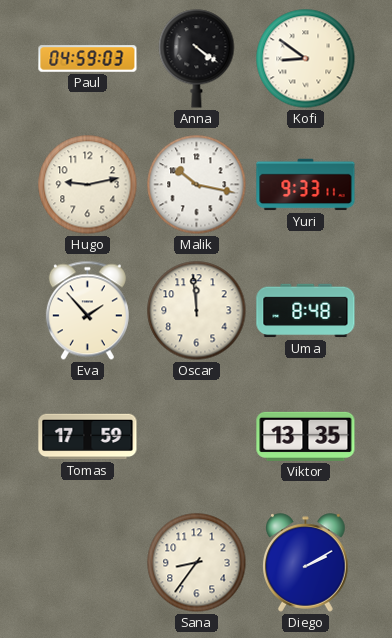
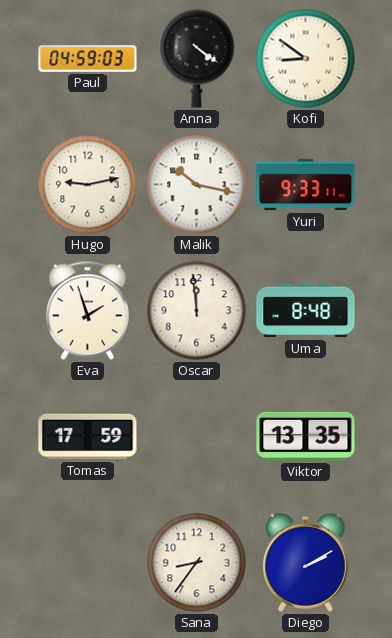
Eva: 1:53 -> 1:57 (87, 311)
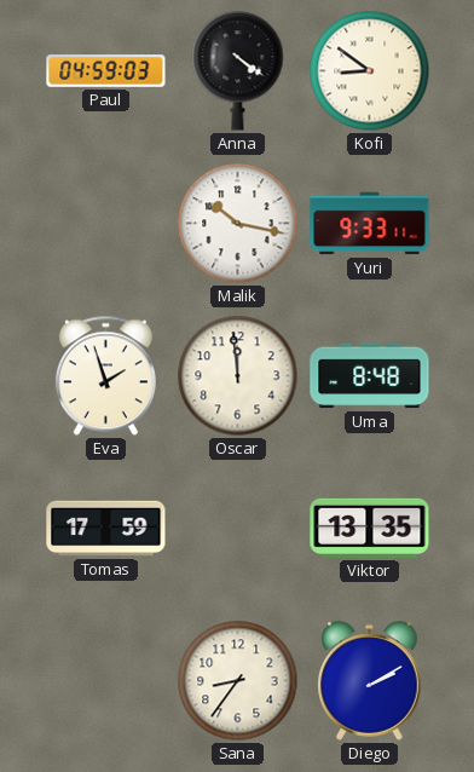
Hugo: 9:13 -> none (88, 185)
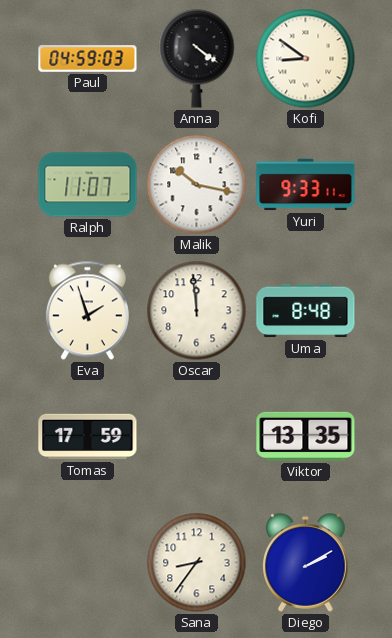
Ralph: none -> 11:07 (88, 185)
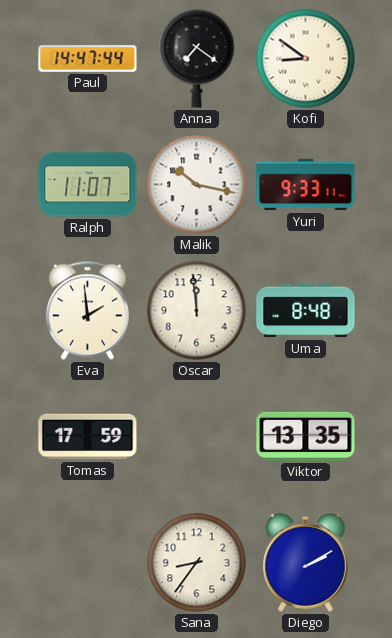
Paul: 04:59 -> 14:47 (88, 59)
Anna: 4:21 -> 7:21 (197, 59)
Eva: 1:57 -> 1:59 (87, 311)
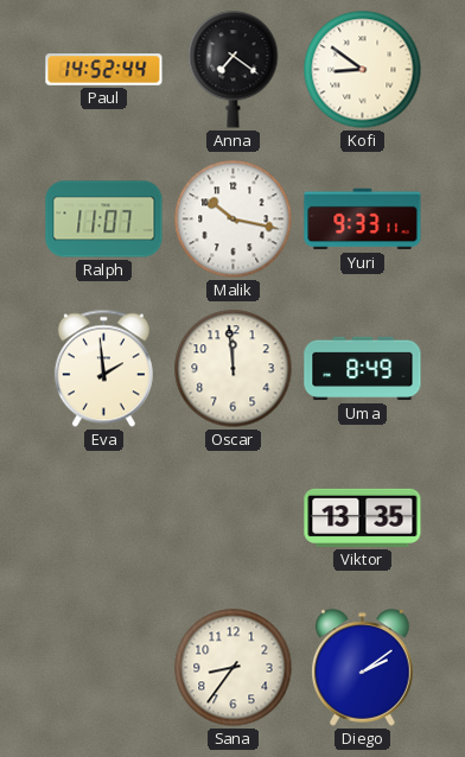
Paul: 14:47 -> 14:52 (104, 70)
Uma: 8:48 -> 8:49 (363, 369)
Tomas: 17:59 -> none (88, 437)
Diego: 2:10 -> 2:09 (363, 668)
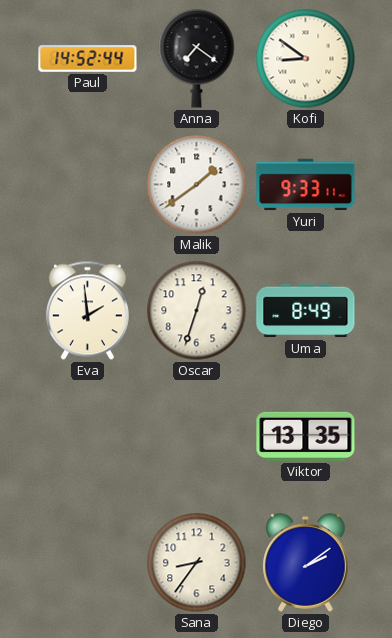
Ralph: 11:07 -> none (104, 220)
Malik: 10:17 -> 1:39 (197, 185)
Oscar: 11:59 -> 12:33 (197, 311)
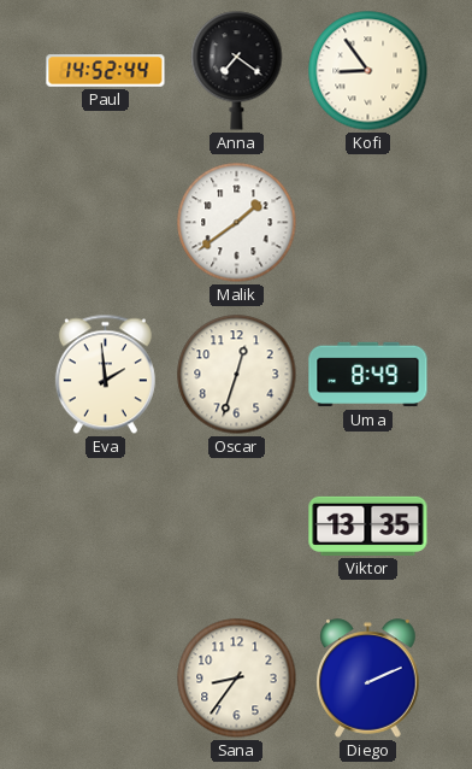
Kofi: 8:51 -> 8:54 (368, 71)
Yuri: 9:33 -> none (306, 185)
Diego: 2:09 -> 2:11 (368, 679)
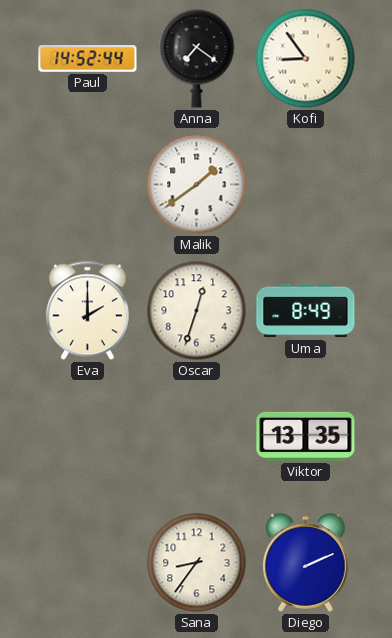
Eva: 1:59 -> 2:00 (87, 311)
